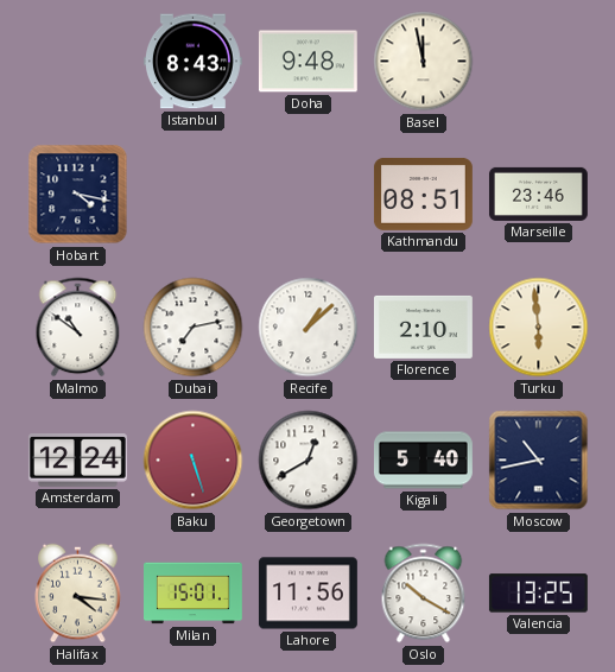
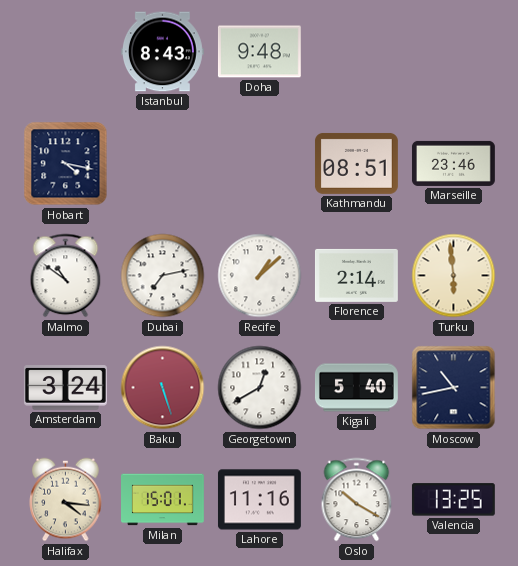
Basel: 11:58 -> none (424, 62)
Florence: 2:10 -> 2:14 (356, 275)
Amsterdam: 12:24 -> 3:24 (65, 388)
Lahore: 11:56 -> 11:16 (259, 500)
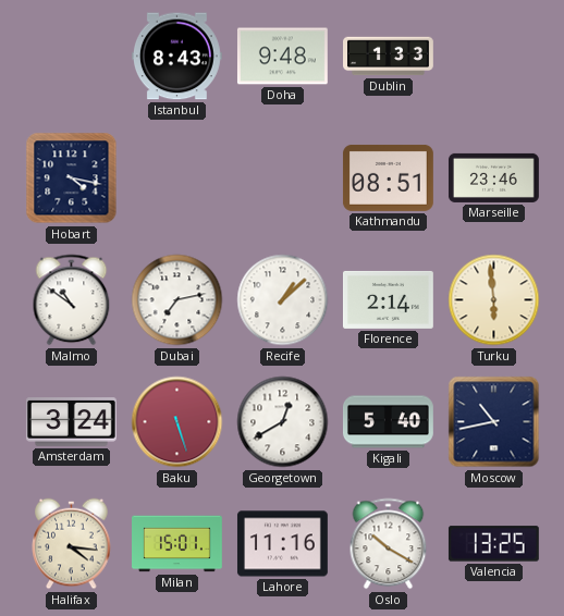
Dublin: none -> 1:33 (389, 57)
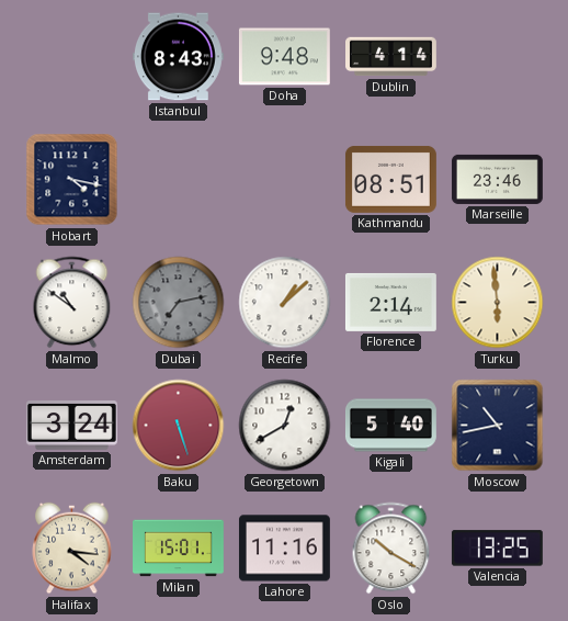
Dublin: 1:33 -> 4:14 (391, 57)
Dubai dial: white -> grey (179, 303)
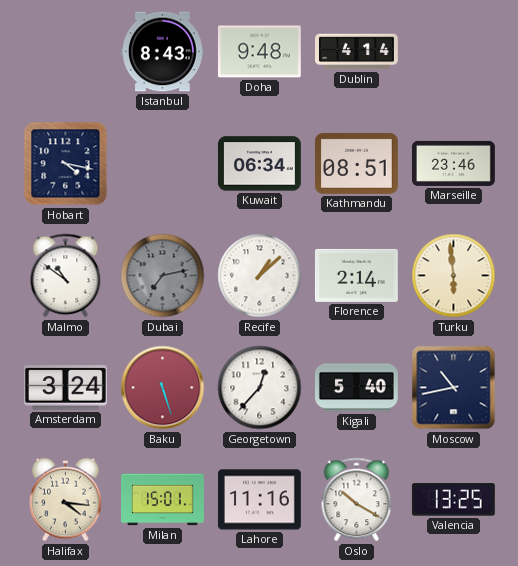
Kuwait: none -> 06:34 (259, 164)
Georgetown: 12:40 -> 12:37 (260, 388)
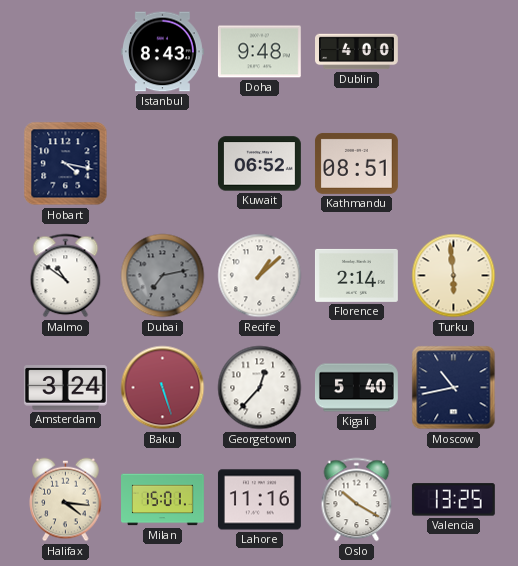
Dublin: 4:14 -> 4:00 (357, 52)
Kuwait: 06:34 -> 06:52 (259, 164)
Marseille: 23:46 -> none (453, 163)
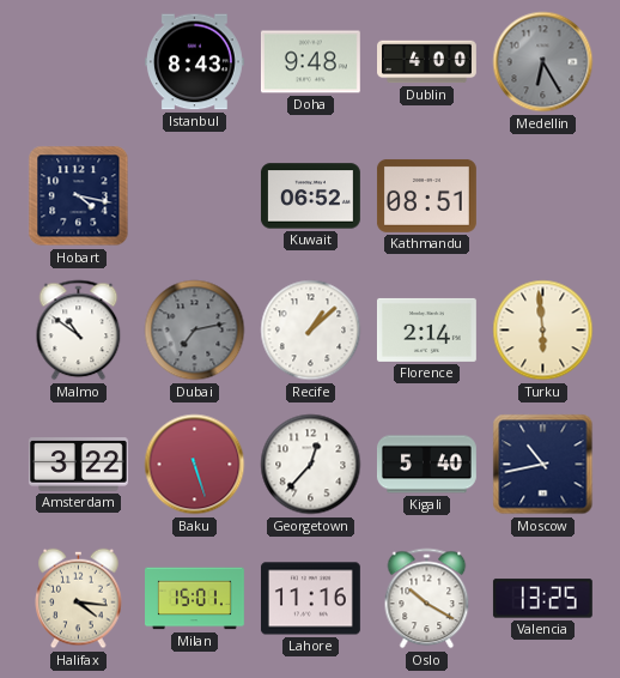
Medellin: none -> 6:25 (543, 62)
Amsterdam: 3:24 -> 3:22 (78, 465)
